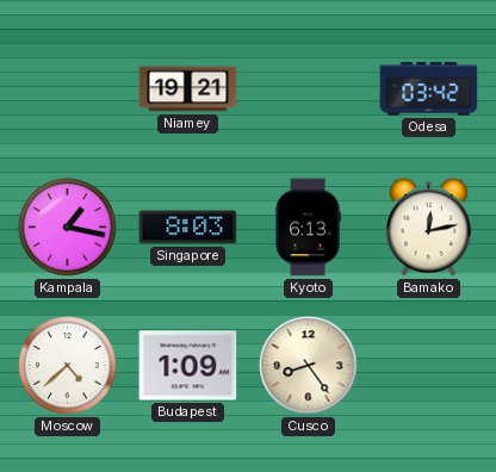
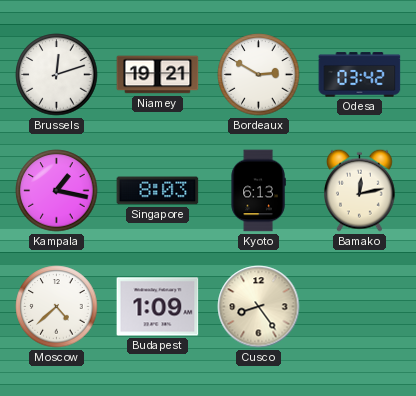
Brussels: none -> 12:12 (57, 75)
Bordeaux: none -> 2:50 (259, 75)
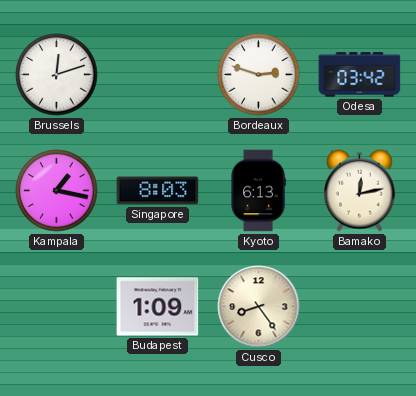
Niamey: 19:21 -> none (158, 75)
Bordeaux: 2:50 -> 2:48 (259, 75)
Moscow: 4:38 -> none (57, 307)
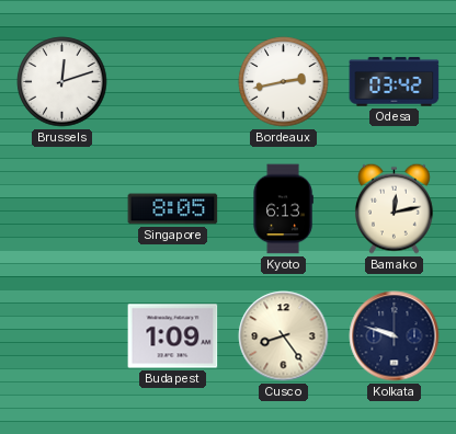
Bordeaux: 2:48 -> 2:43 (284, 82)
Kampala: 1:17 -> none (57, 191)
Singapore: 8:03 -> 8:05 (173, 209)
Kolkata: none -> 9:48 (395, 336)
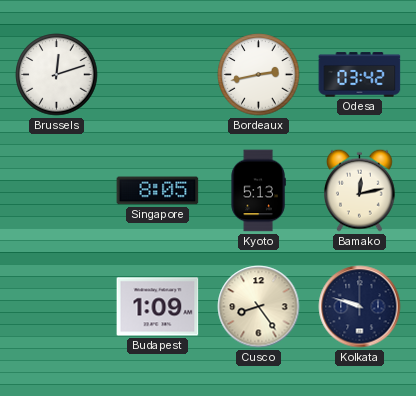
Kyoto: 6:13 -> 5:13 (258, 191)
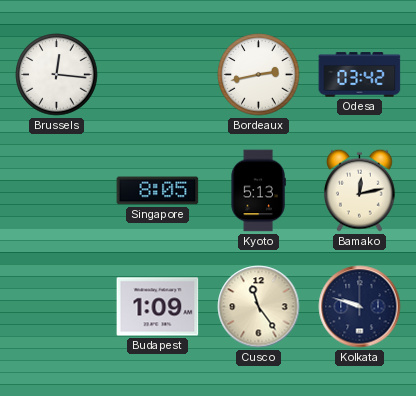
Brussels: 12:12 -> 12:16 (57, 75)
Cusco: 8:24 -> 11:24 (259, 307)
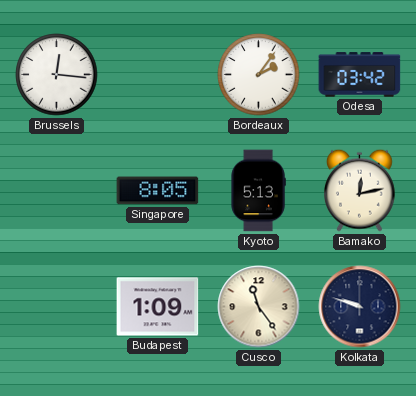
Bordeaux: 2:43 -> 2:06 (259, 75)
